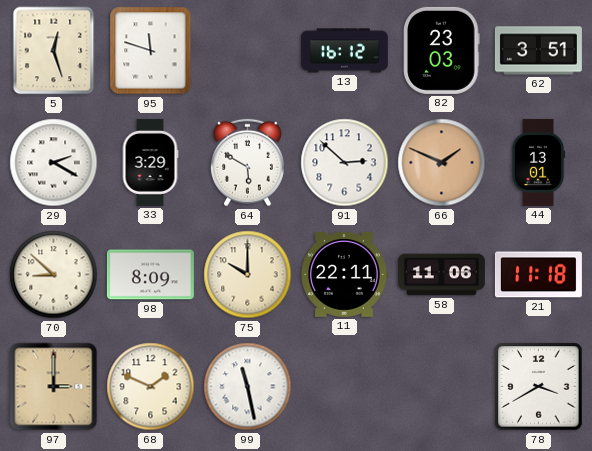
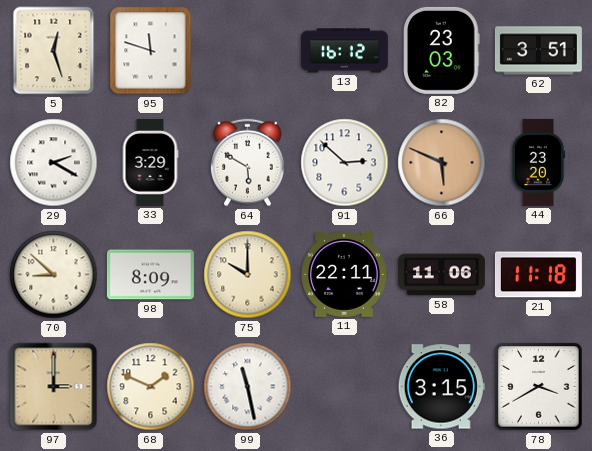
66: 1:49 -> 5:49 (442, 163)
44: 13:01 -> 23:20 (538, 162)
36: none -> 3:15 (441, 387)
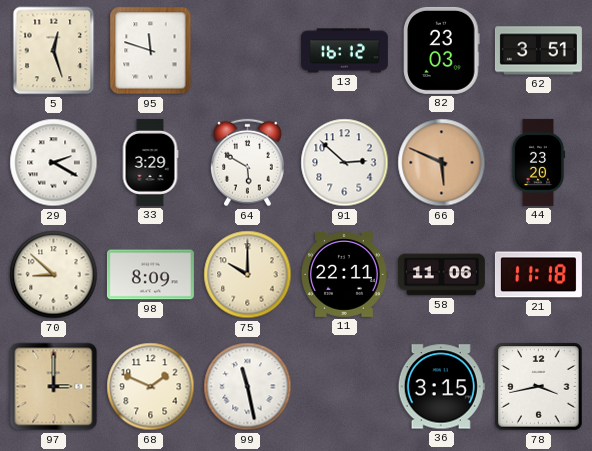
78: 3:40 -> 3:43 (539, 387)
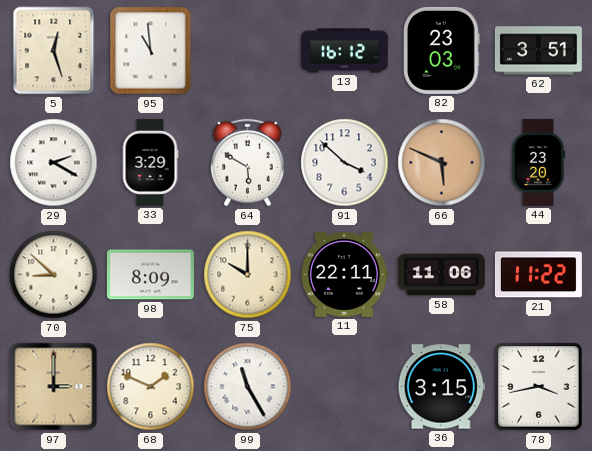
95: 11:48 -> 10:59 (151, 51)
91: 2:52 -> 3:52 (345, 163)
21: 11:18 -> 11:22 (538, 275)
99: 11:28 -> 11:25 (248, 387)
